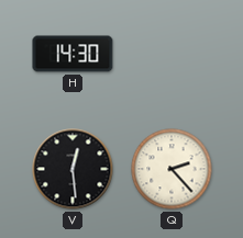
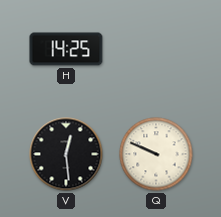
H: 14:30 -> 14:25 (66, 49)
Q: 2:23 -> 9:49 (156, 154)
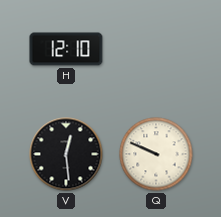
H: 14:25 -> 12:10 (66, 49)
